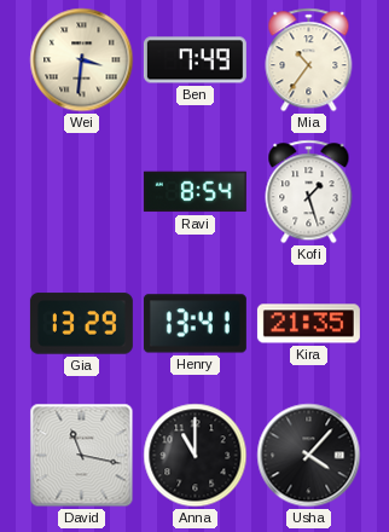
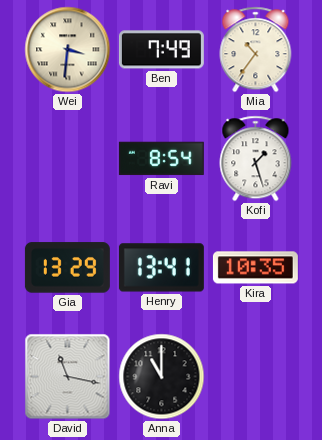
Kira: 21:35 -> 10:35 (255, 268)
Usha: 4:07 -> none (309, 456)
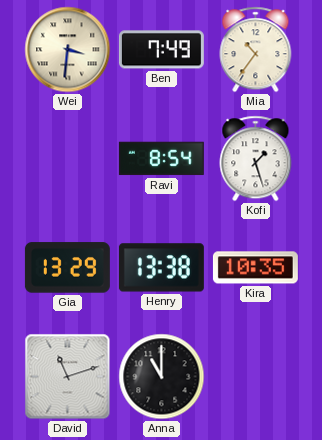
Henry: 13:41 -> 13:38 (161, 268)
David: 11:17 -> 11:12 (68, 377)
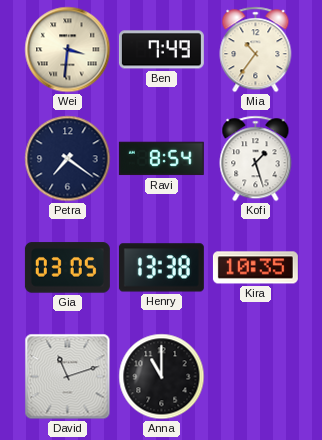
Petra: none -> 7:21 (68, 159)
Gia: 13:29 -> 03:05 (67, 268)
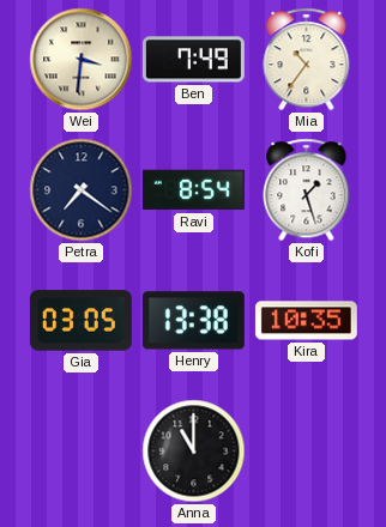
David: 11:12 -> none (68, 377)
